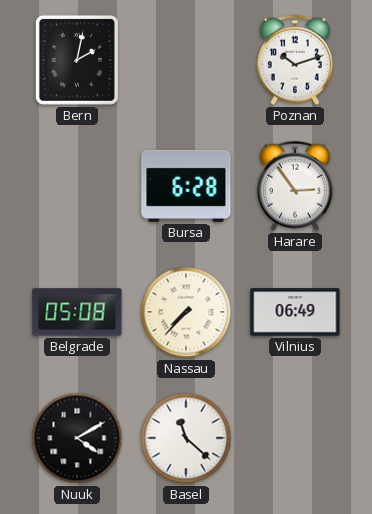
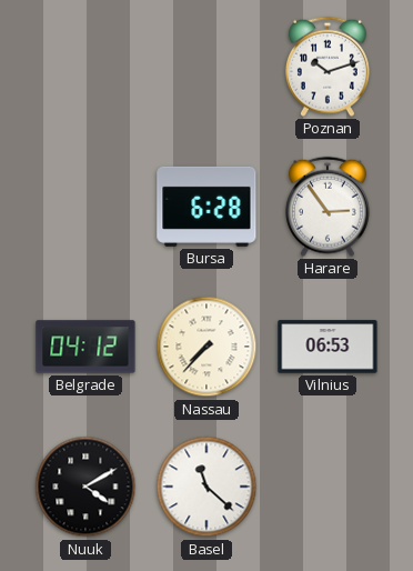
Bern: 2:02 -> none (77, 60)
Belgrade: 05:08 -> 04:12 (85, 347)
Vilnius: 06:49 -> 06:53 (328, 347)
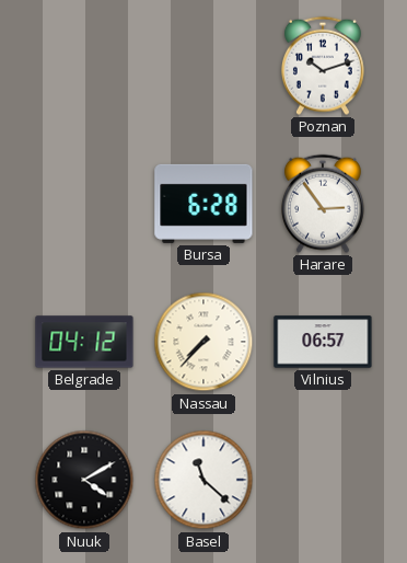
Vilnius: 06:53 -> 06:57 (323, 342)
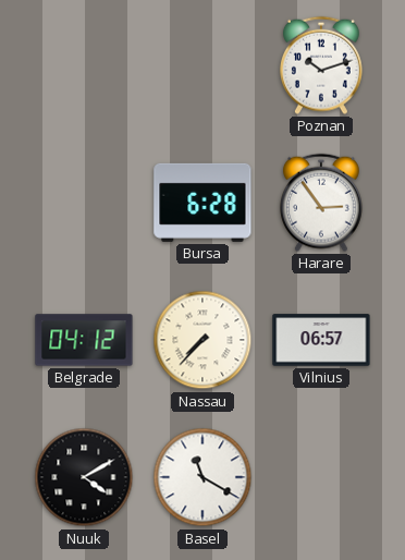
Basel: 11:22 -> 11:20 (202, 477)
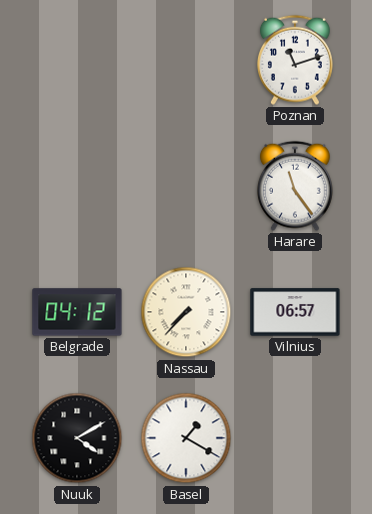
Poznan: 10:12 -> 11:12 (295, 60)
Bursa: 6:28 -> none (202, 203)
Harare: 2:54 -> 11:24 (295, 186)
Basel: 11:20 -> 1:20 (186, 438)
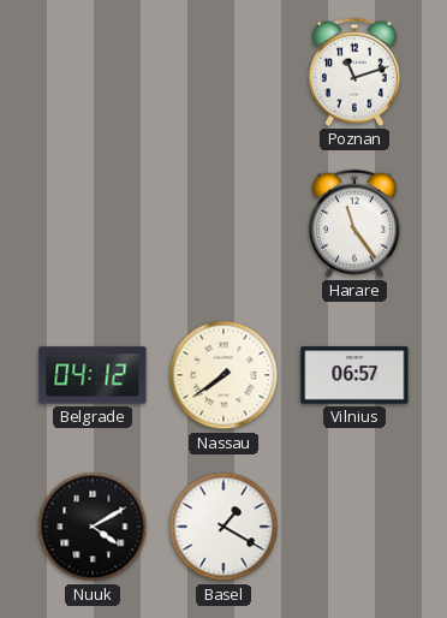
Nassau: 7:37 -> 7:39 (223, 375)
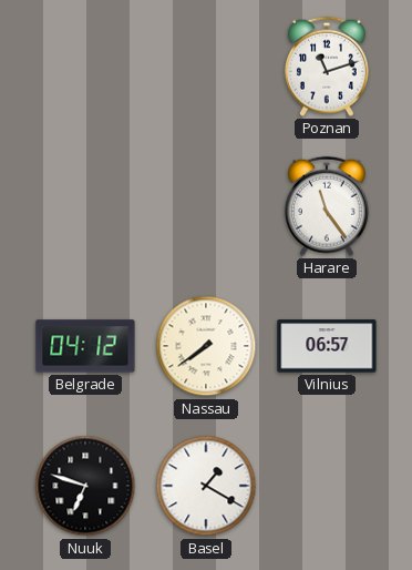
Nuuk: 4:10 -> 6:48 (85, 486)
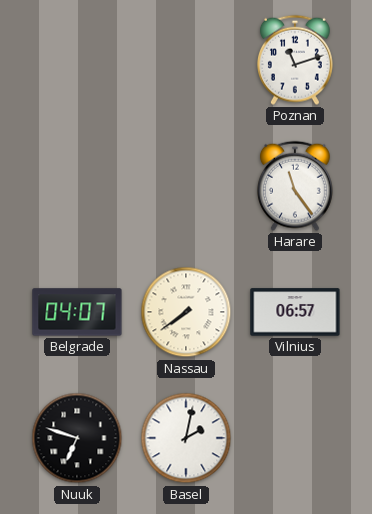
Belgrade: 04:12 -> 04:07 (77, 312)
Basel: 1:20 -> 2:02 (186, 438)
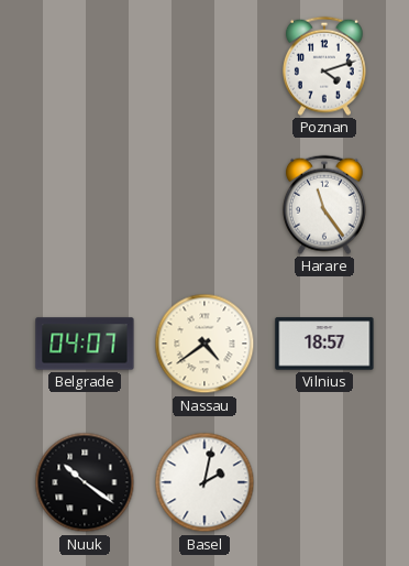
Poznan: 11:12 -> 4:12 (324, 66)
Nassau: 7:39 -> 4:39 (204, 344)
Vilnius: 06:57 -> 18:57 (324, 344)
Nuuk: 6:48 -> 10:21 (85, 482)
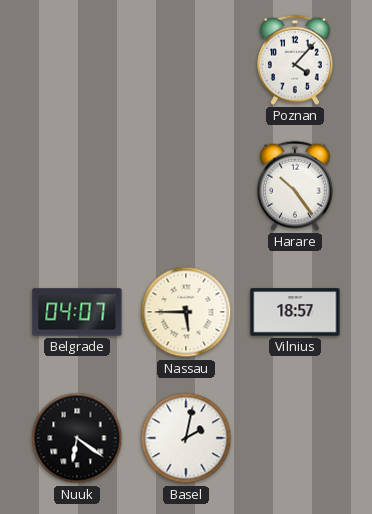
Poznan: 4:12 -> 4:07 (295, 60)
Harare: 11:24 -> 10:24 (295, 186)
Nassau: 4:39 -> 5:45 (186, 312)
Nuuk: 10:21 -> 6:21 (77, 438)
